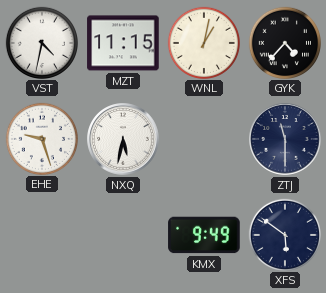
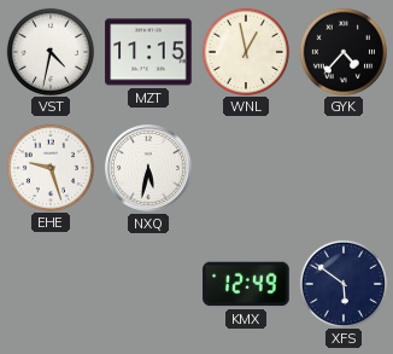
WNL: 1:02 -> 12:58 (245, 51)
ZTJ: 11:30 -> none (285, 139)
KMX: 9:49 -> 12:49 (246, 284)
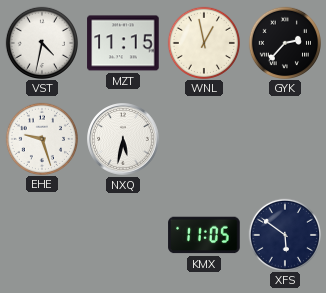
GYK: 4:37 -> 2:37 (284, 42)
KMX: 12:49 -> 11:05 (204, 235)
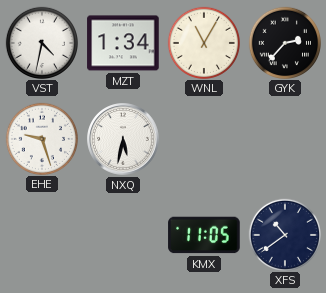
MZT: 11:15 -> 1:34 (123, 43)
WNL: 12:58 -> 11:05 (203, 42)
XFS: 5:51 -> 10:39 (284, 234)
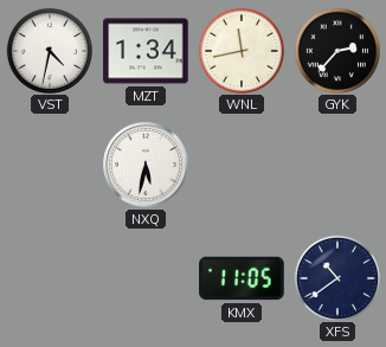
WNL: 11:05 -> 11:43 (240, 50)
EHE: 9:27 -> none (41, 138)
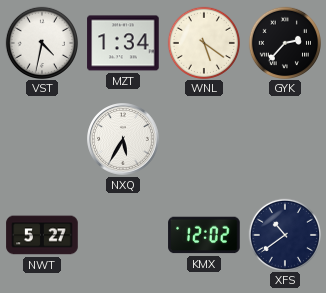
WNL: 11:43 -> 5:21 (203, 42)
NXQ: 5:32 -> 5:35 (123, 139)
NWT: none -> 5:27 (42, 235)
KMX: 11:05 -> 12:02 (204, 235)
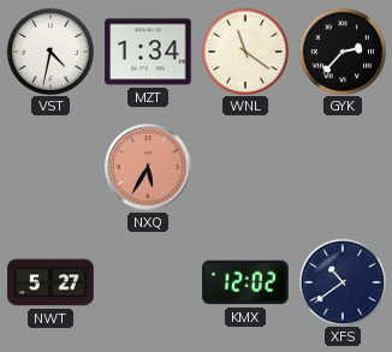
WNL: 5:21 -> 11:21 (244, 50)
NXQ dial: white -> salmon (148, 167)
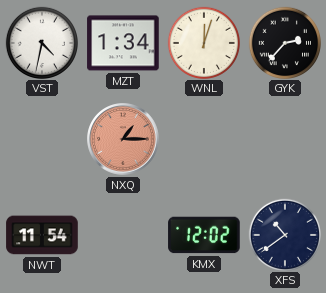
WNL: 11:21 -> 12:03 (203, 42)
NXQ: 5:35 -> 1:15 (123, 139)
NWT: 5:27 -> 11:54 (42, 235)
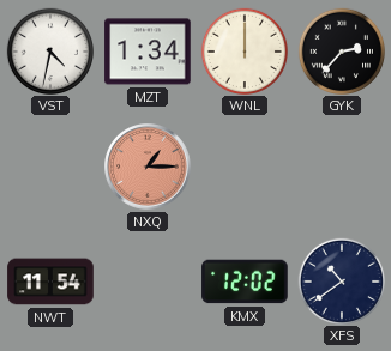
WNL: 12:03 -> 12:00 (243, 50)
